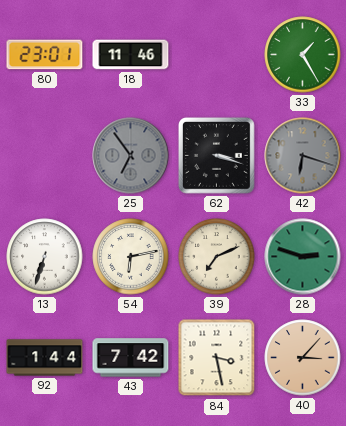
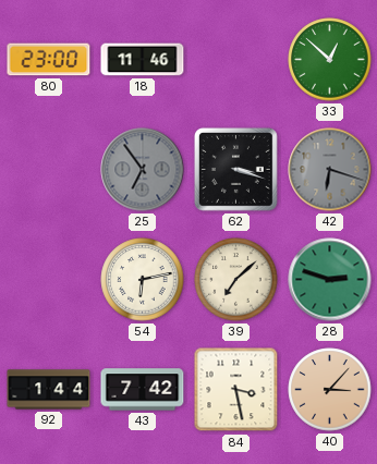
80: 23:01 -> 23:00 (49, 60)
33: 1:25 -> 12:52 (330, 60)
13: 6:33 -> none (45, 257)
39: 7:11 -> 7:08 (236, 280)
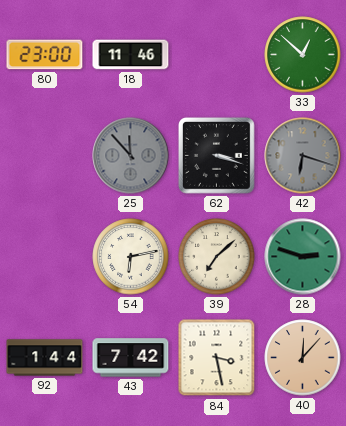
25: 6:54 -> 11:53 (131, 156)
40: 3:07 -> 12:07 (303, 358)
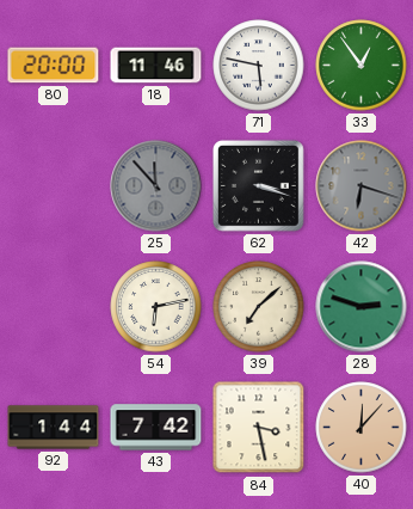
80: 23:00 -> 20:00 (54, 66)
71: none -> 5:47 (259, 66)
33: 12:52 -> 12:54 (362, 66)
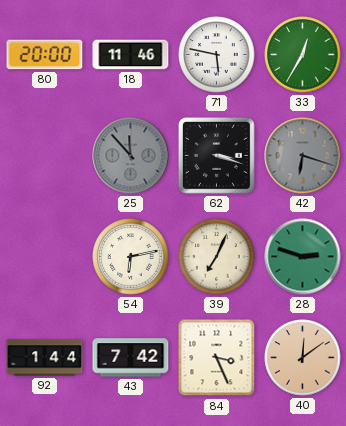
33: 12:54 -> 12:35 (303, 55)
39: 7:08 -> 7:04 (217, 257)
84: 3:28 -> 3:26 (217, 358)
40: 12:07 -> 12:09 (303, 358)
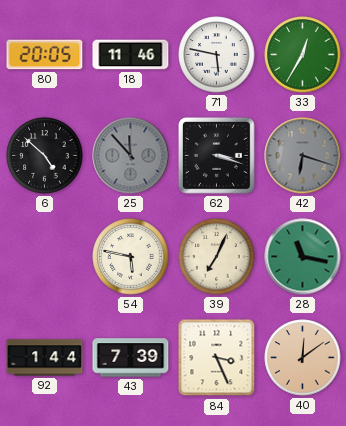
80: 20:00 -> 20:05 (45, 55)
6: none -> 4:52 (45, 156)
54: 6:13 -> 5:47 (131, 257)
28: 2:48 -> 11:17 (303, 257)
43: 7:42 -> 7:39 (131, 358)
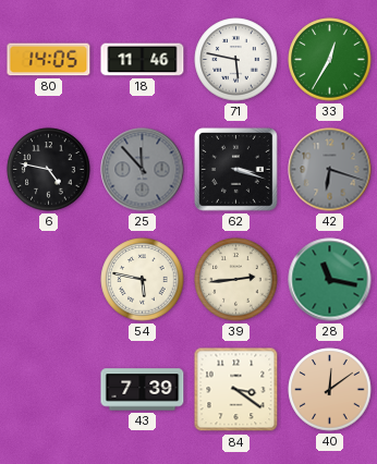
80: 20:05 -> 14:05 (49, 60)
6: 4:52 -> 4:47 (49, 170)
39: 7:04 -> 2:44 (236, 280)
92: 1:44 -> none (45, 358)
84: 3:26 -> 3:21 (236, 390)
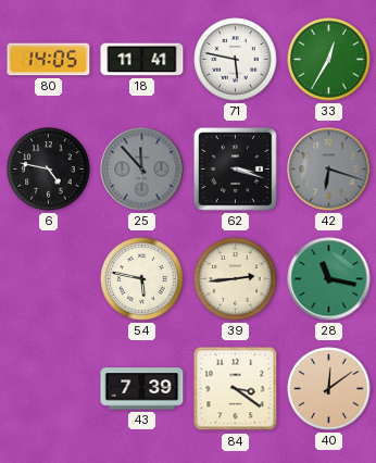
18: 11:46 -> 11:41 (142, 60)
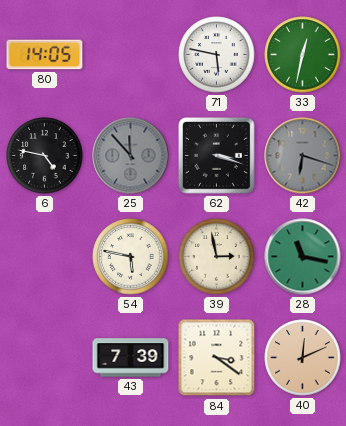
18: 11:41 -> none (142, 60)
33: 12:35 -> 12:32 (303, 55)
39: 2:44 -> 2:58 (217, 257)
40: 12:09 -> 12:11 (303, 358)
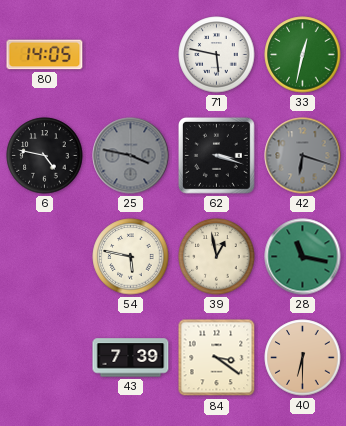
25: 11:53 -> 3:47 (131, 156)
39: 2:58 -> 12:58 (217, 257)
40: 12:11 -> 6:30 (303, 358)
